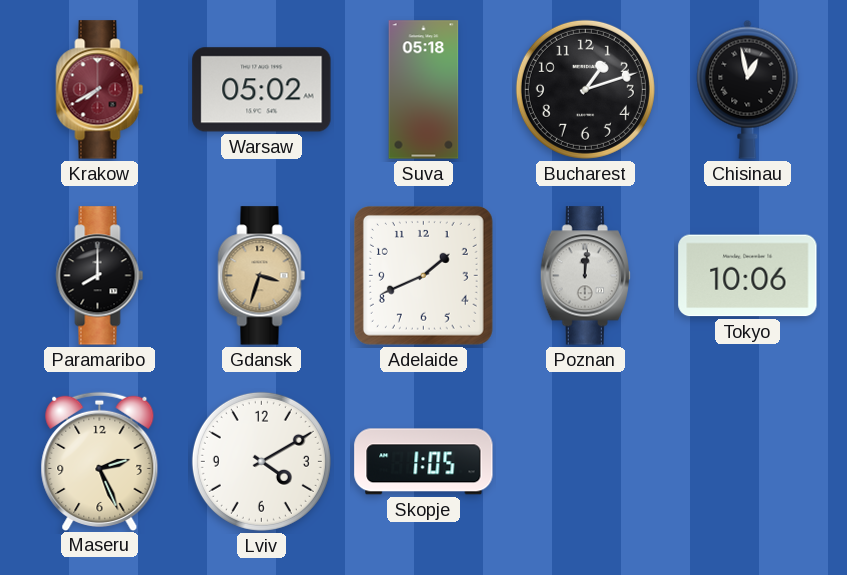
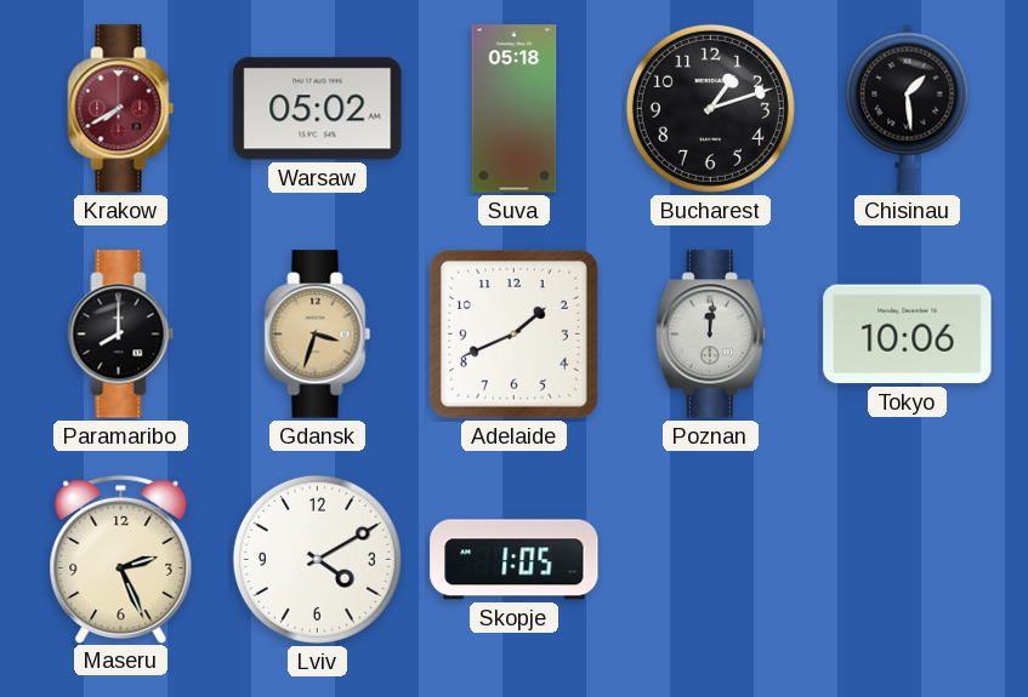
Chisinau: 12:58 -> 1:29 (908, 108)
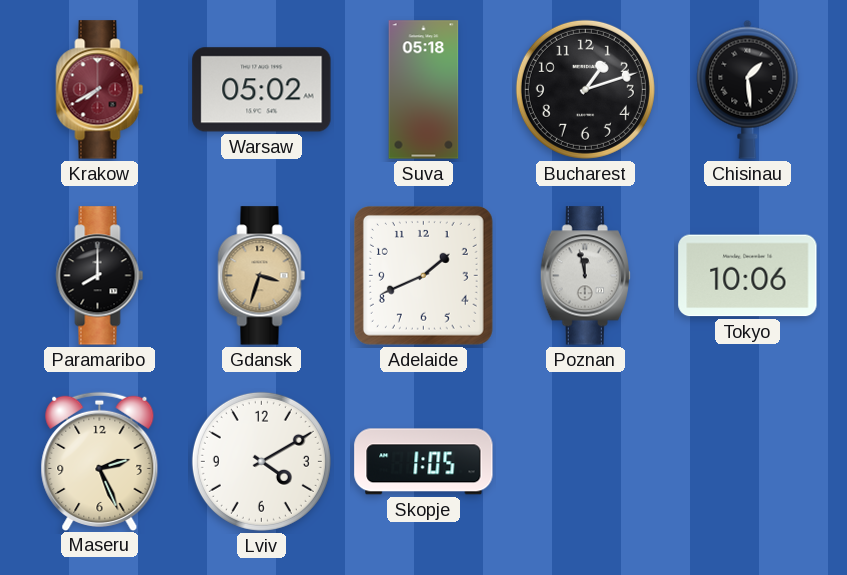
Poznan: 12:01 -> 11:58 (585, 276)
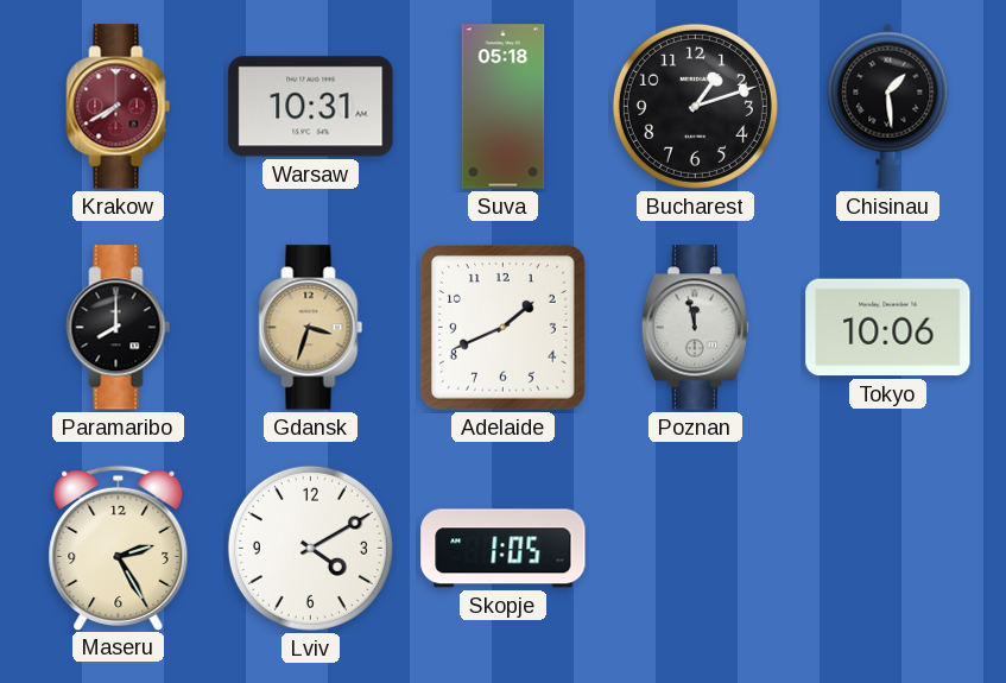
Warsaw: 05:02 -> 10:31 (311, 107)
Maseru: 2:26 -> 2:25 (119, 548)
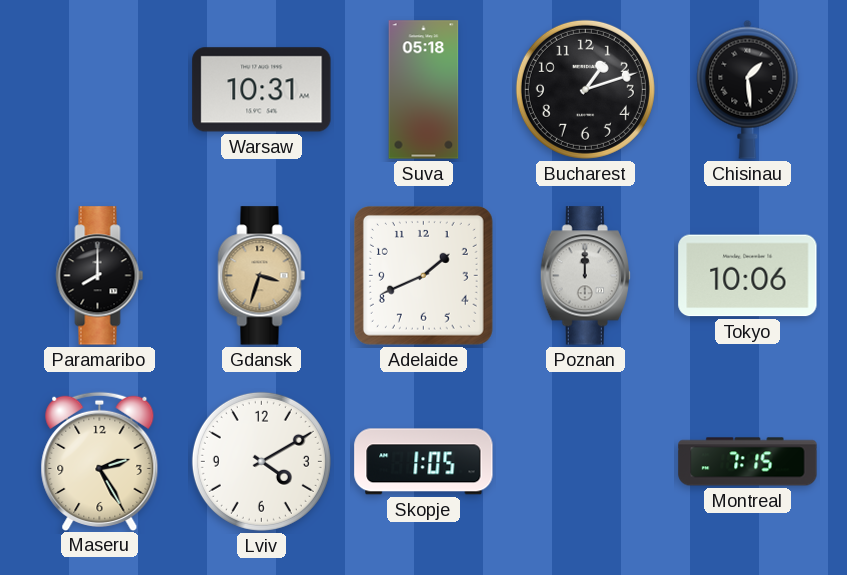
Krakow: 7:40 -> none (119, 107)
Poznan: 11:58 -> 12:00 (585, 276)
Montreal: none -> 7:15 (748, 462)
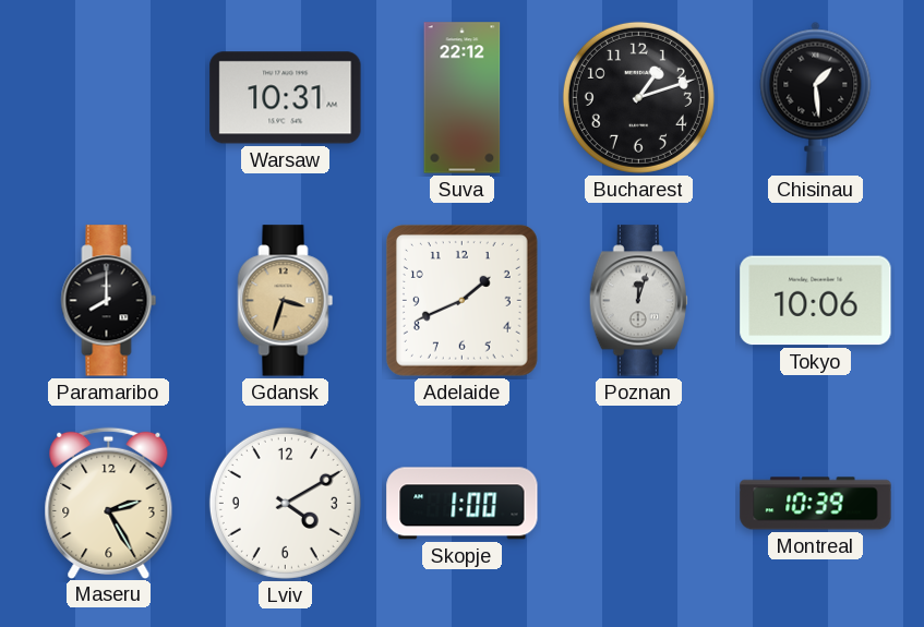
Suva: 05:18 -> 22:12 (463, 98)
Poznan: 12:00 -> 12:03 (638, 301)
Skopje: 1:05 -> 1:00 (463, 504)
Montreal: 7:15 -> 10:39 (816, 504)
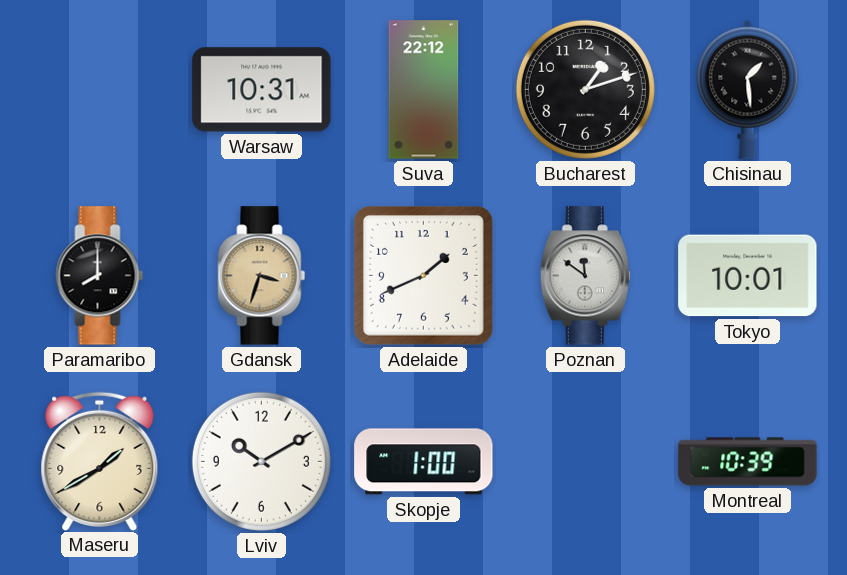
Poznan: 12:03 -> 11:51 (585, 276)
Tokyo: 10:06 -> 10:01 (748, 276)
Maseru: 2:25 -> 1:40 (100, 461)
Lviv: 4:10 -> 10:10 (261, 461)
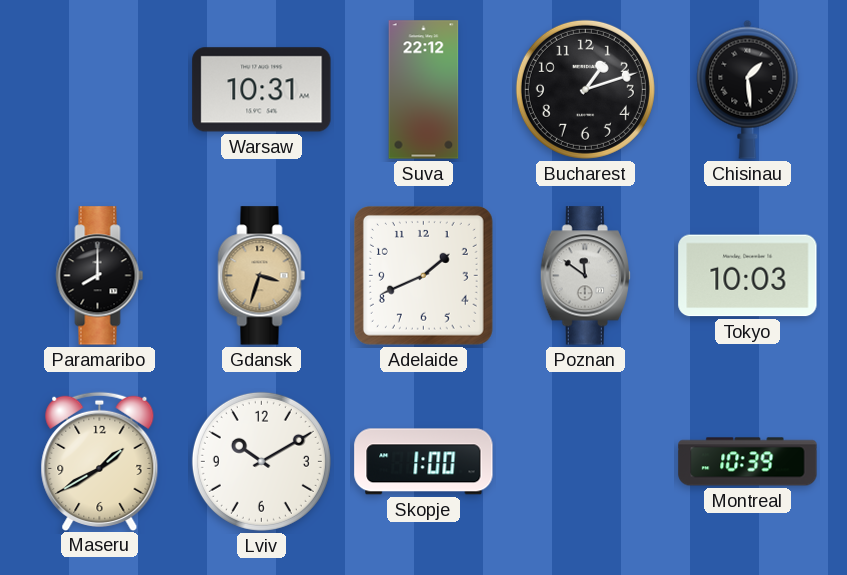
Tokyo: 10:01 -> 10:03 (748, 276)
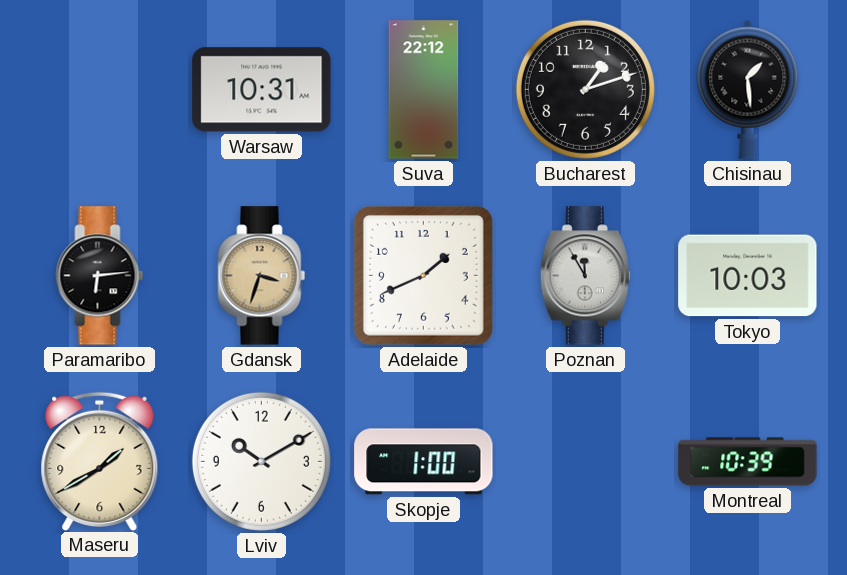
Paramaribo: 8:00 -> 6:14 (100, 276)
Poznan: 11:51 -> 11:55 (585, 276)
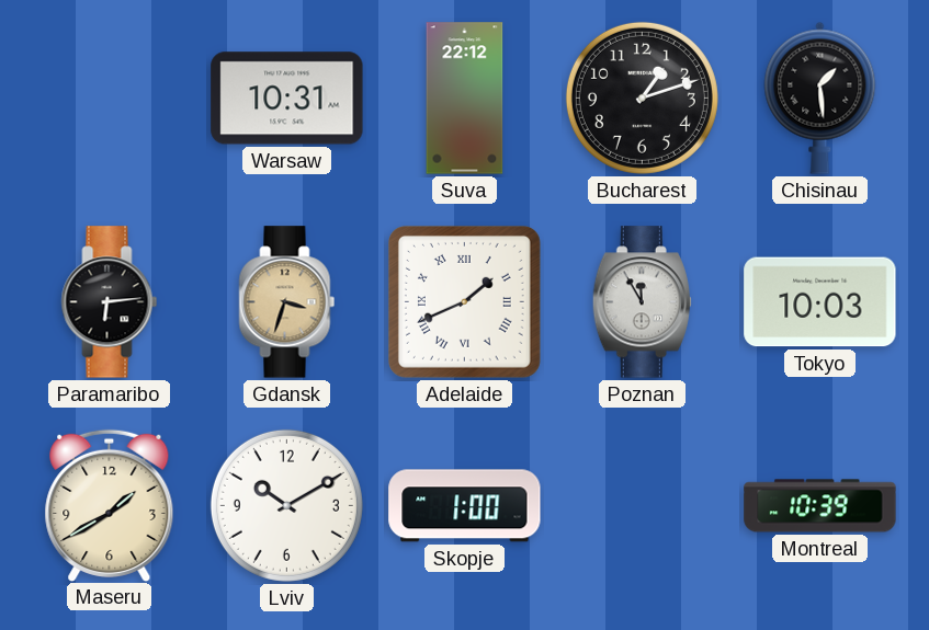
Adelaide numerals: Arabic -> Roman (464, 301)
